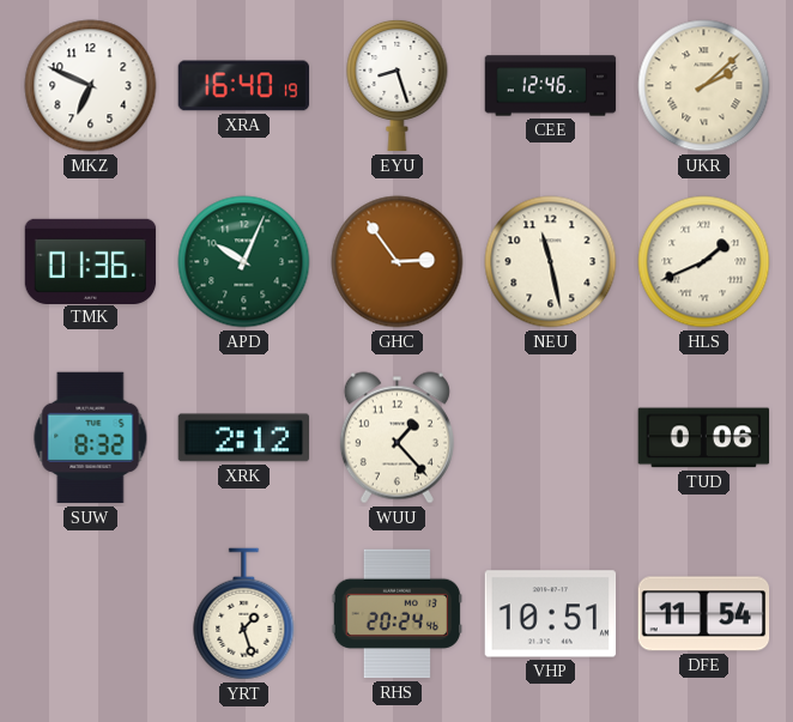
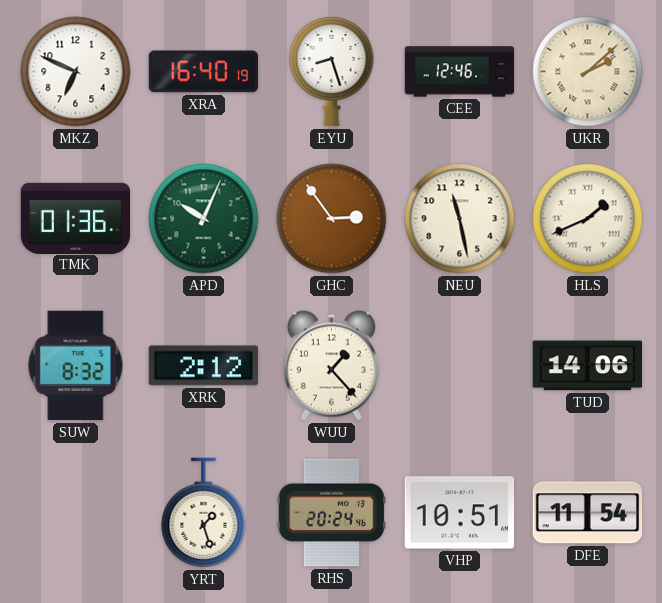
TUD: 0:06 -> 14:06 (588, 366)
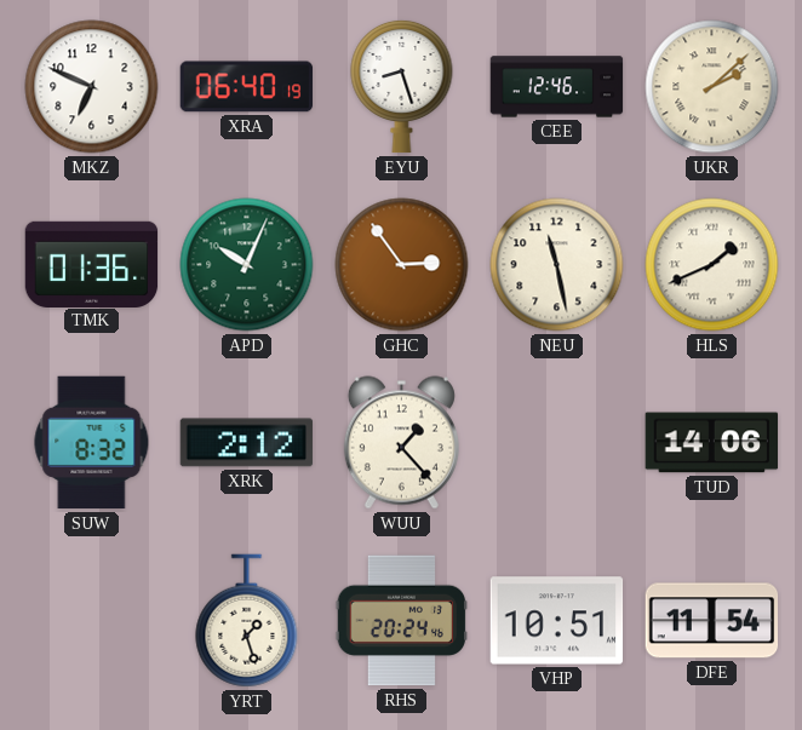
XRA: 16:40 -> 06:40 (247, 87)
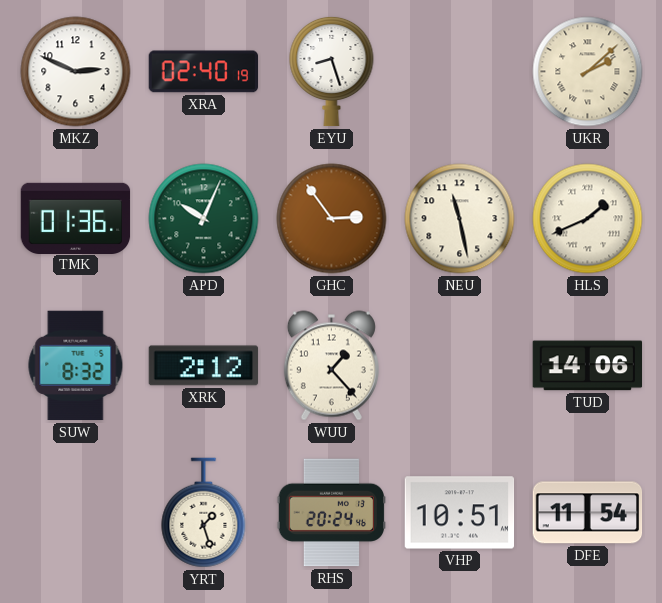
MKZ: 6:49 -> 2:49 (76, 72)
XRA: 06:40 -> 02:40 (204, 72)
CEE: 12:46 -> none (557, 87)
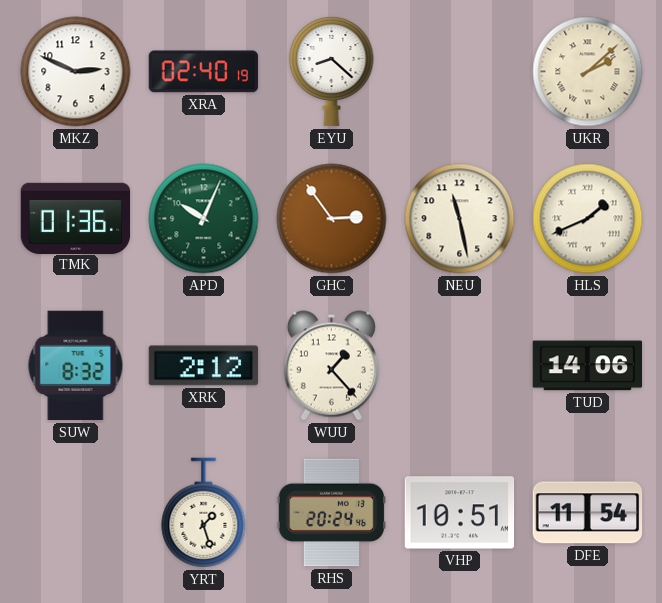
EYU: 8:27 -> 8:22 (332, 71)
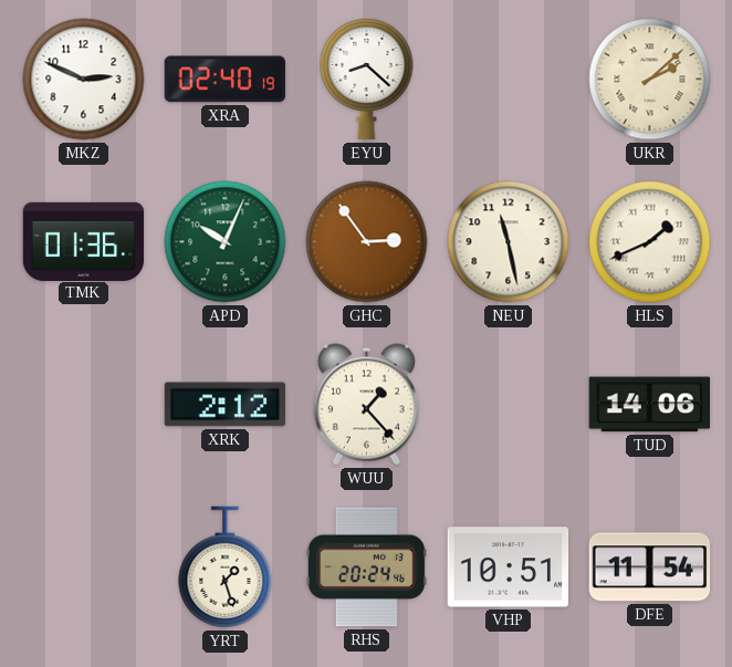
SUW: 8:32 -> none (76, 366)
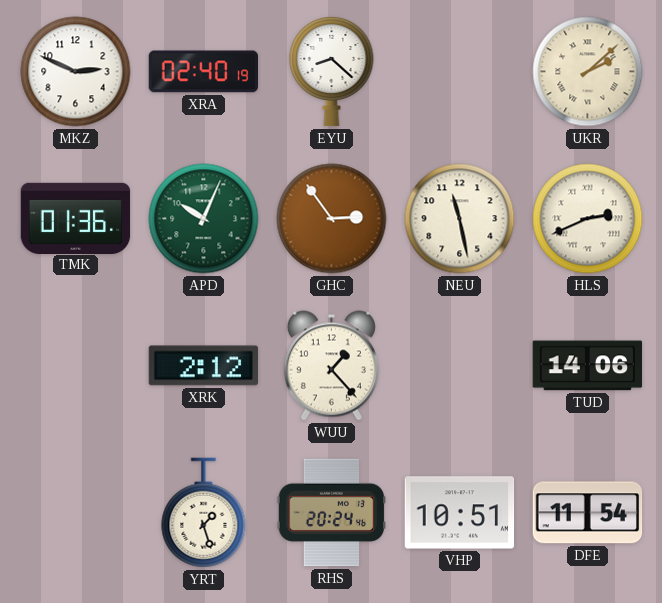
HLS: 1:41 -> 2:41 (588, 219)
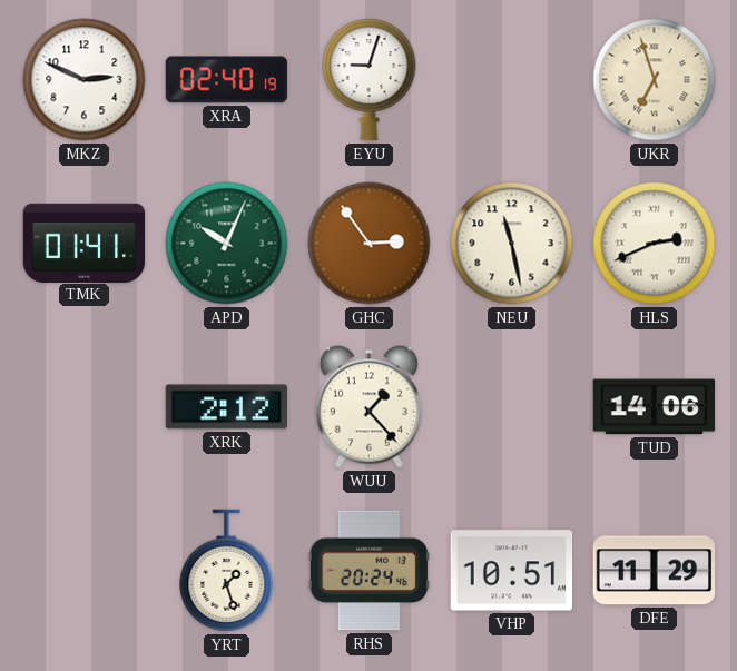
EYU: 8:22 -> 9:03 (370, 79)
UKR: 2:08 -> 6:57 (655, 80)
TMK: 01:36 -> 01:41 (85, 243)
DFE: 11:54 -> 11:29 (655, 571)
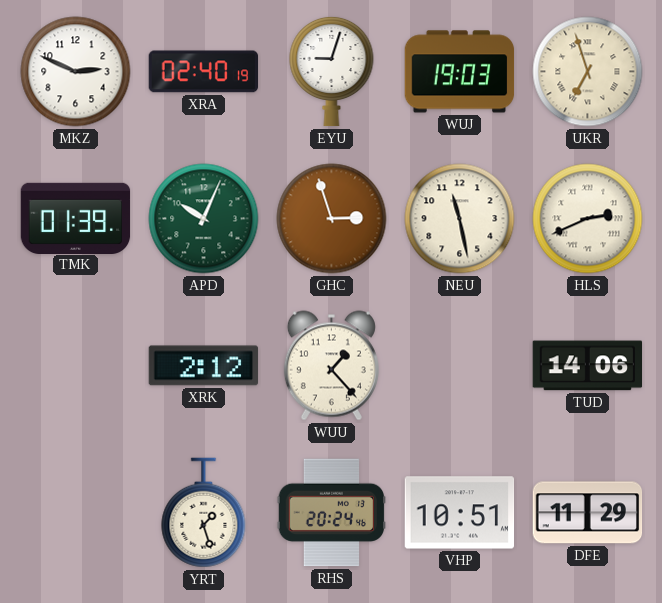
WUJ: none -> 19:03 (460, 72)
TMK: 01:41 -> 01:39 (76, 218)
GHC: 2:54 -> 2:57 (332, 219)
